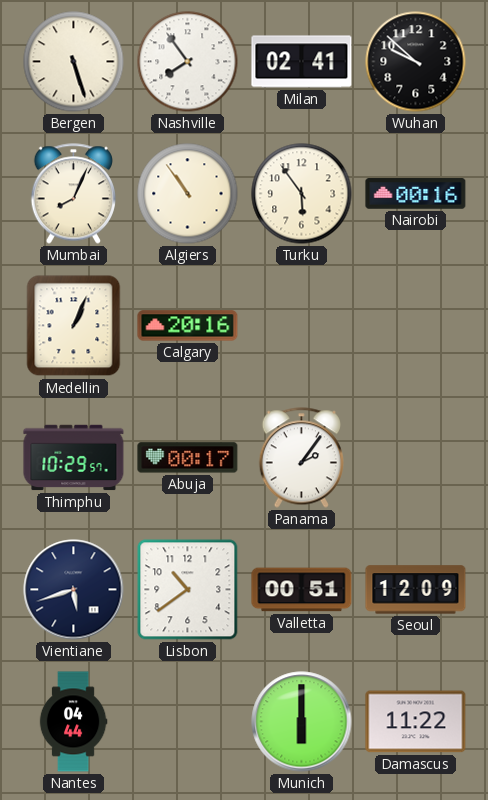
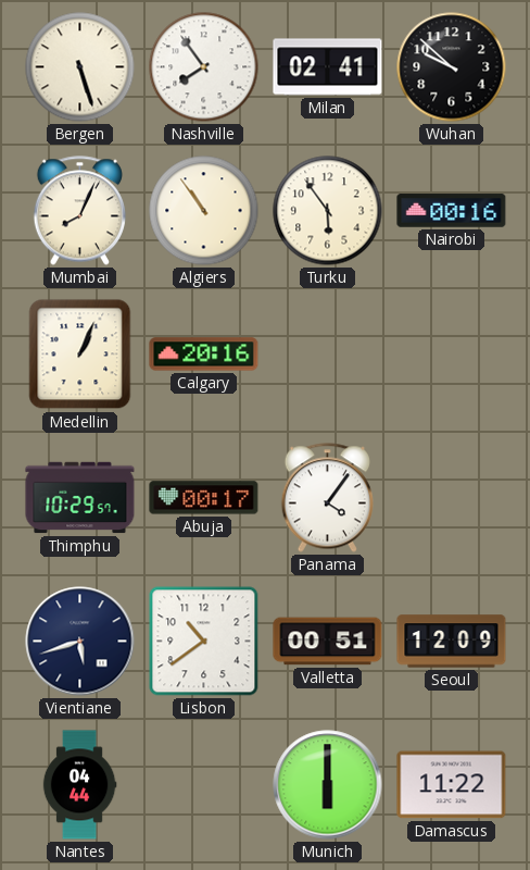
Panama: 2:06 -> 4:06 (327, 498)
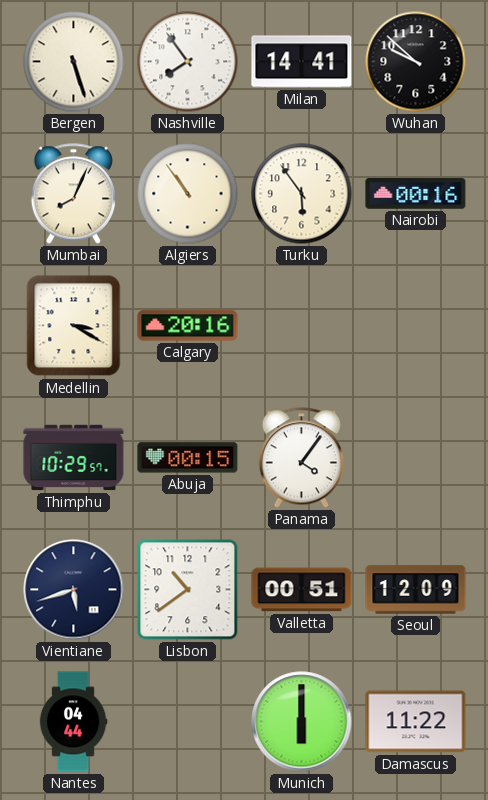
Milan: 02:41 -> 14:41 (302, 62)
Medellin: 1:04 -> 3:20 (74, 326)
Abuja: 00:17 -> 00:15 (188, 458)
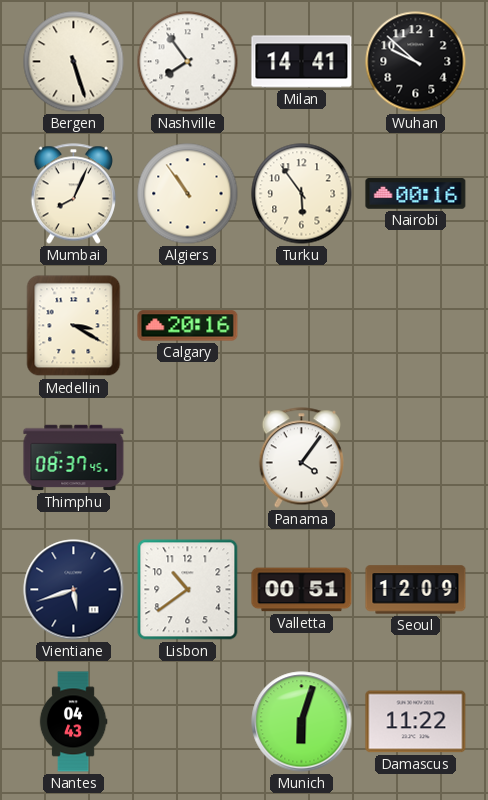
Thimphu: 10:29 -> 08:37 (74, 458)
Abuja: 00:15 -> none (188, 458)
Nantes: 04:44 -> 04:43 (73, 722)
Munich: 6:00 -> 6:03 (302, 722)
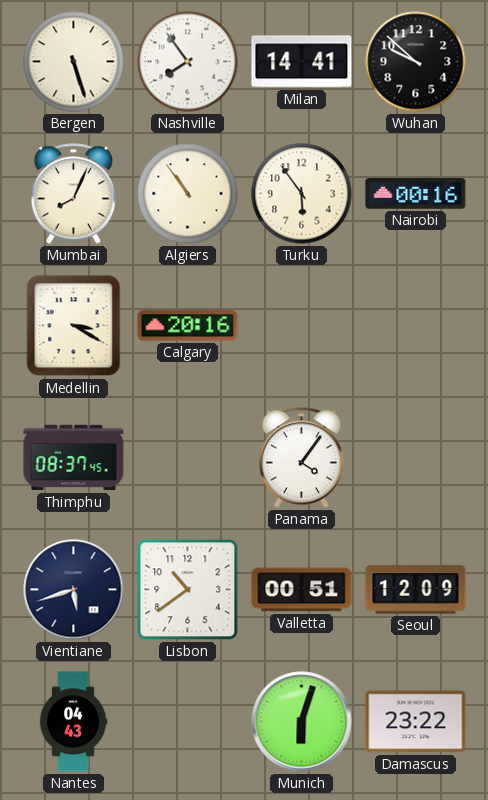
Damascus: 11:22 -> 23:22 (416, 722)
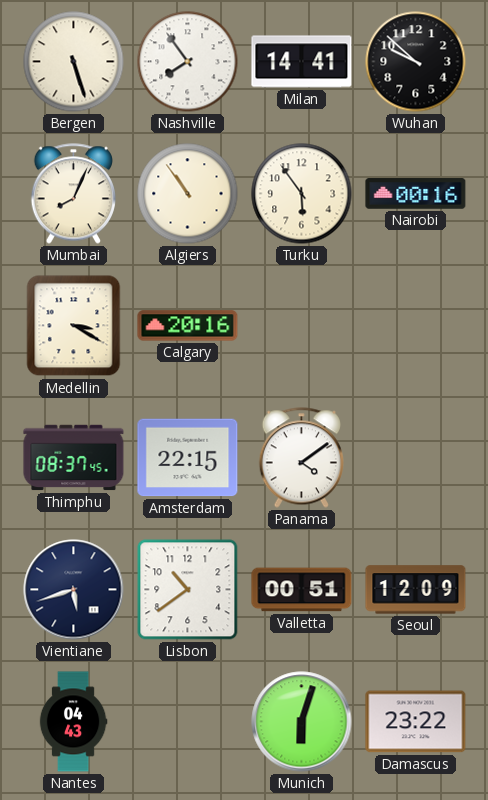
Amsterdam: none -> 22:15 (188, 458)
Panama: 4:06 -> 4:09 (301, 458)
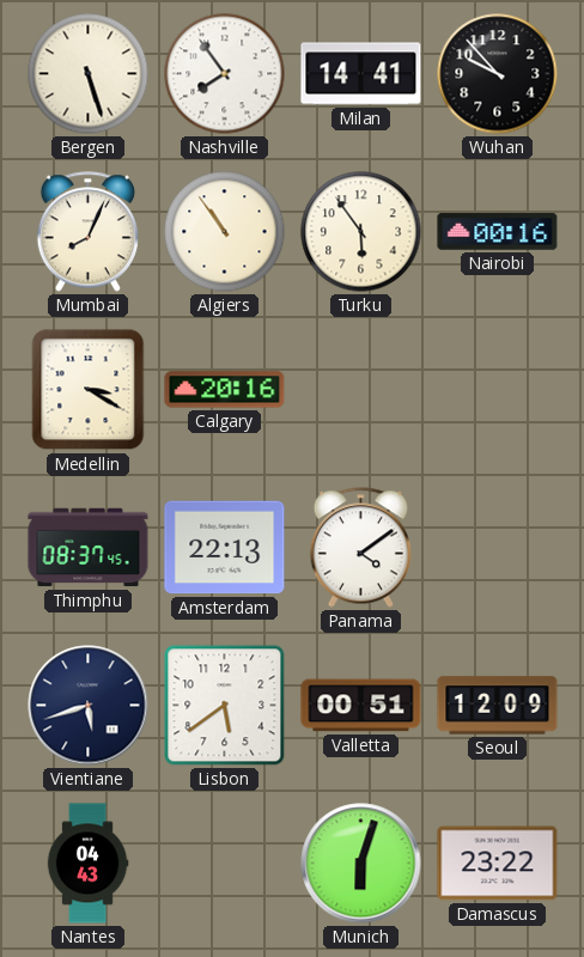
Wuhan: 9:52 -> 9:53 (498, 74)
Amsterdam: 22:15 -> 22:13 (225, 548)
Lisbon: 10:39 -> 5:39 (225, 706)
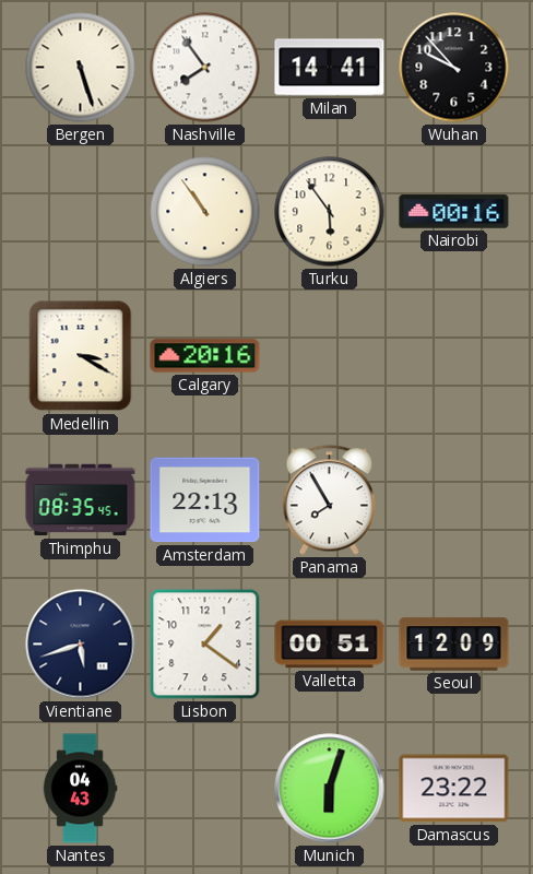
Mumbai: 8:04 -> none (87, 232)
Thimphu: 08:37 -> 08:35 (81, 500)
Panama: 4:09 -> 7:55 (329, 500)
Lisbon: 5:39 -> 1:21 (205, 645)
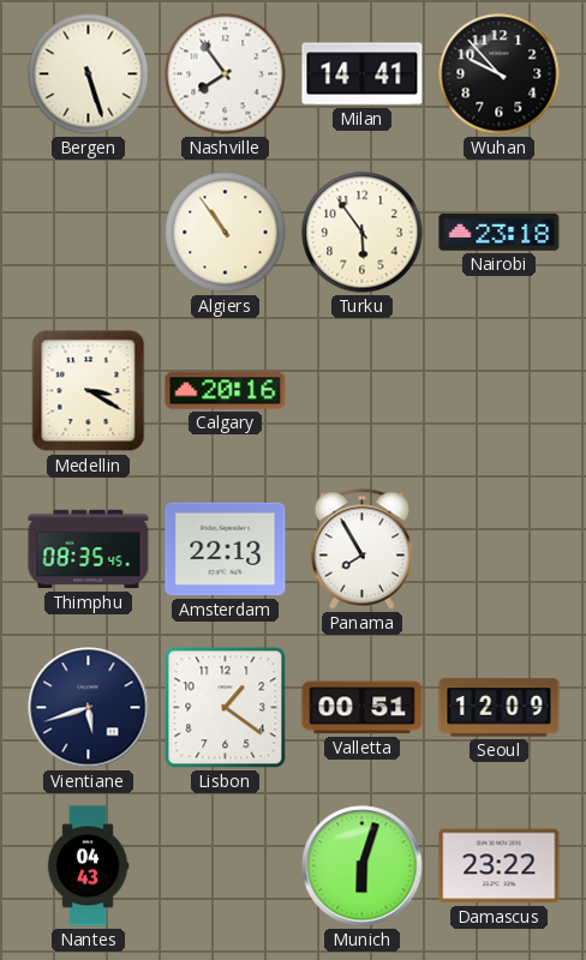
Nairobi: 00:16 -> 23:18 (500, 233)
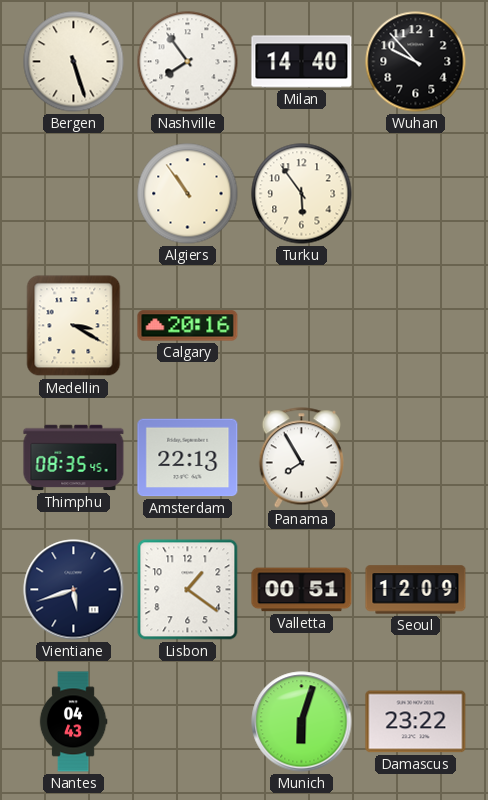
Milan: 14:41 -> 14:40 (302, 62)
Nairobi: 23:18 -> none (500, 233)
